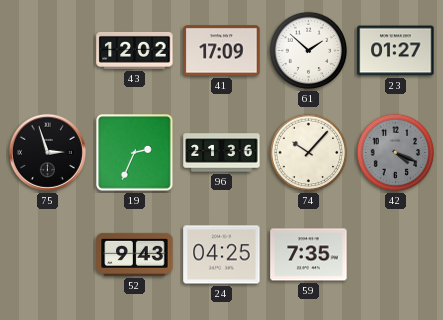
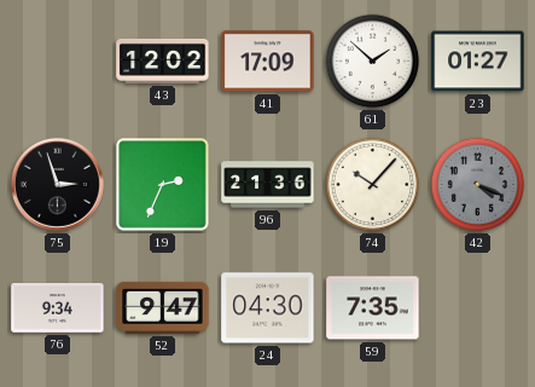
76: none -> 9:34 (58, 308)
52: 9:43 -> 9:47 (163, 307)
24: 04:25 -> 04:30 (268, 308)
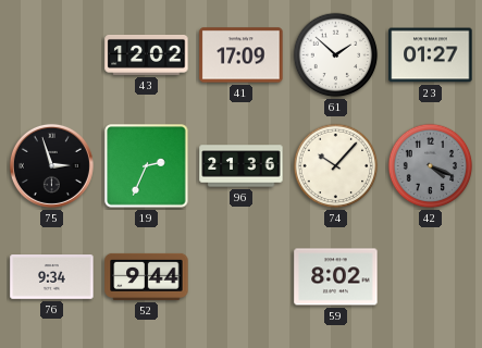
52: 9:47 -> 9:44 (147, 276)
24: 04:30 -> none (268, 308)
59: 7:35 -> 8:02 (336, 277)
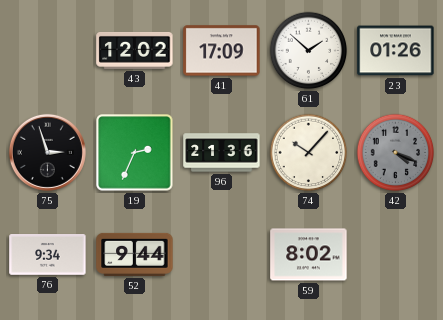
23: 01:27 -> 01:26 (396, 51)
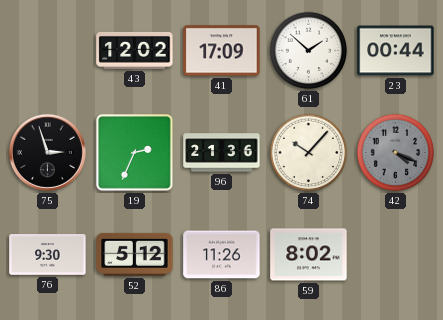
23: 01:26 -> 00:44 (396, 51)
76: 9:34 -> 9:30 (48, 255)
52: 9:44 -> 5:12 (135, 254)
86: none -> 11:26 (222, 255)
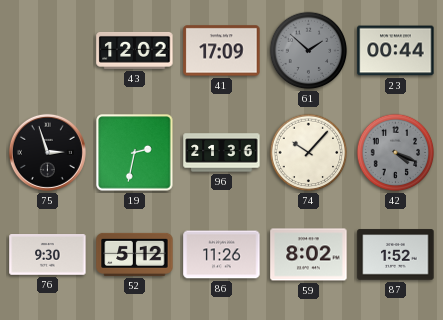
61 dial: white -> grey (309, 51)
19: 2:34 -> 2:32 (135, 153)
87: none -> 1:52 (396, 255)
